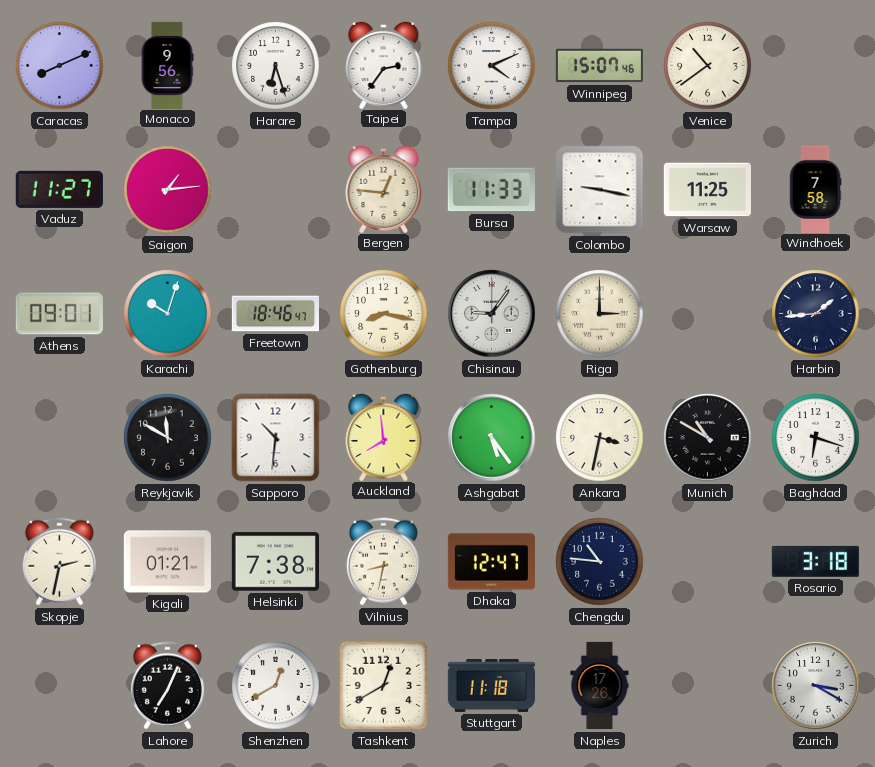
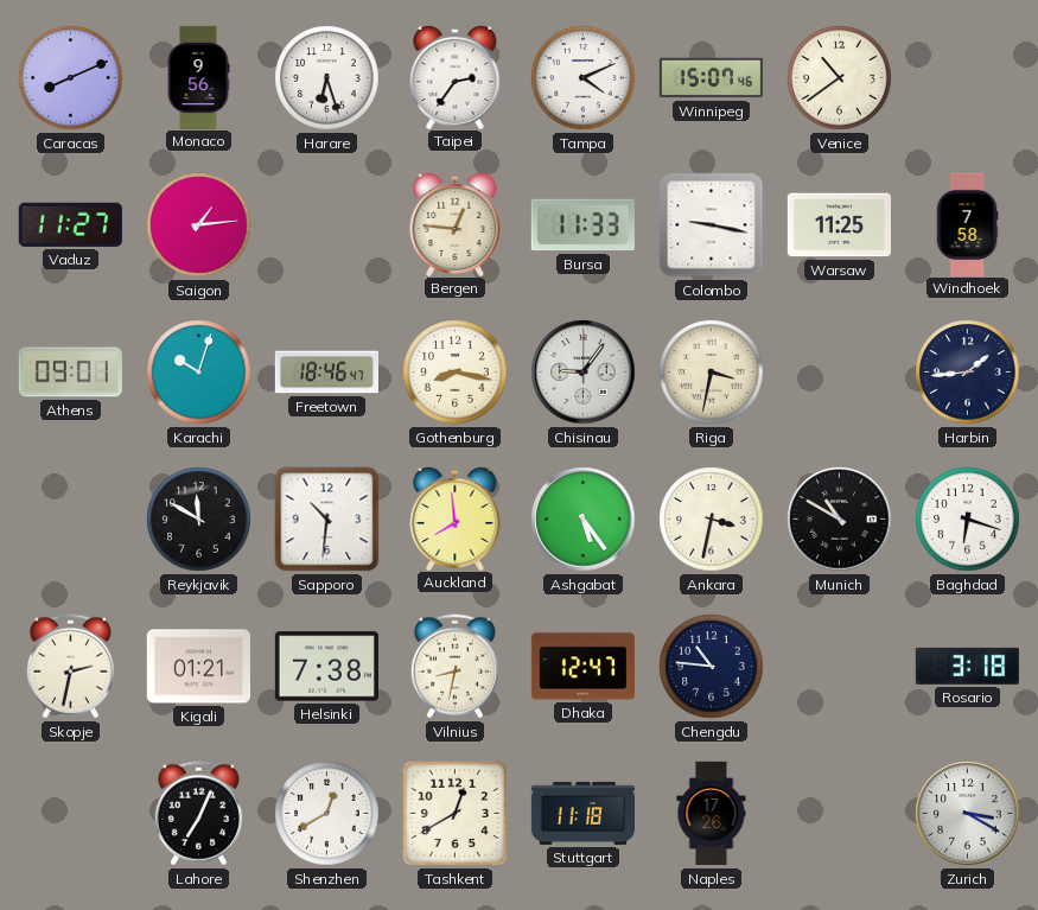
Riga: 3:00 -> 3:32 (712, 373)
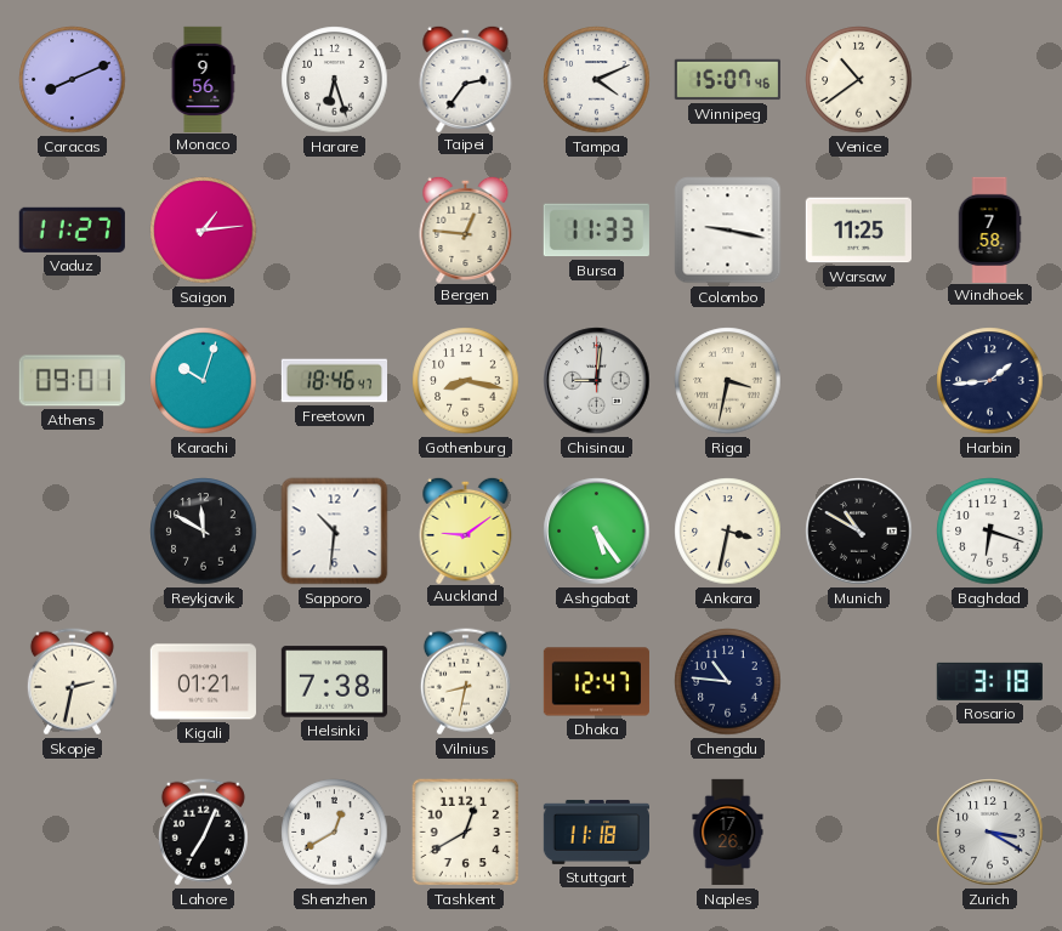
Chisinau: 9:06 -> 9:01 (597, 381)
Auckland: 7:59 -> 9:09 (466, 529)
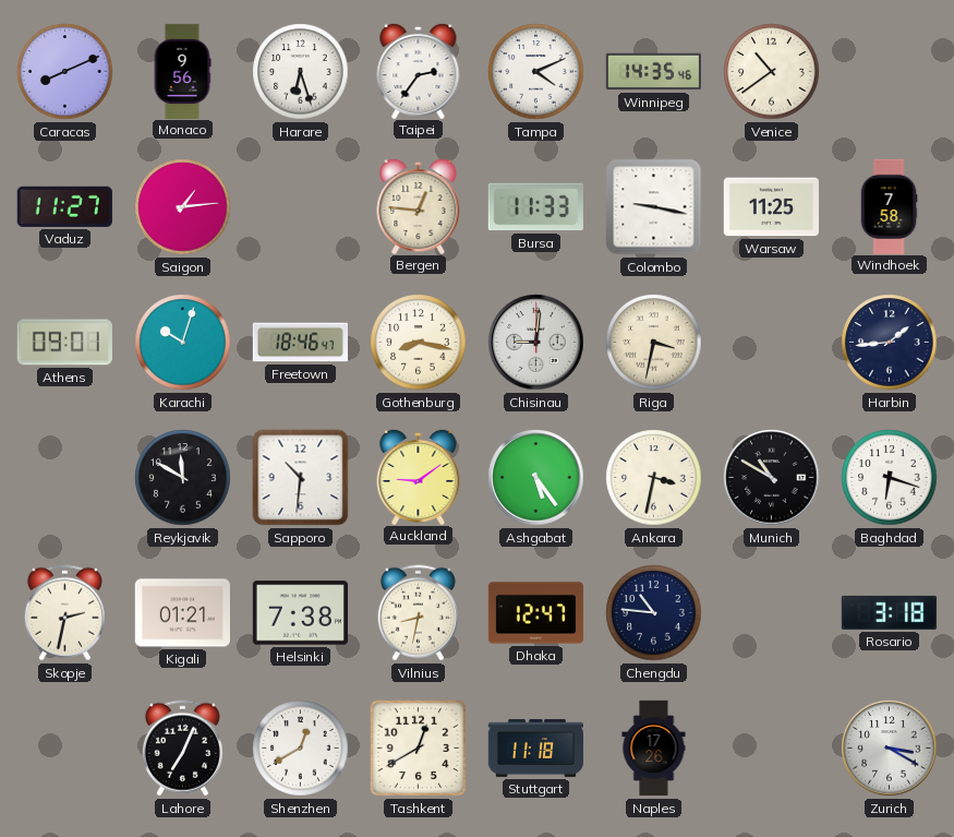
Winnipeg: 15:07 -> 14:35 (653, 72)
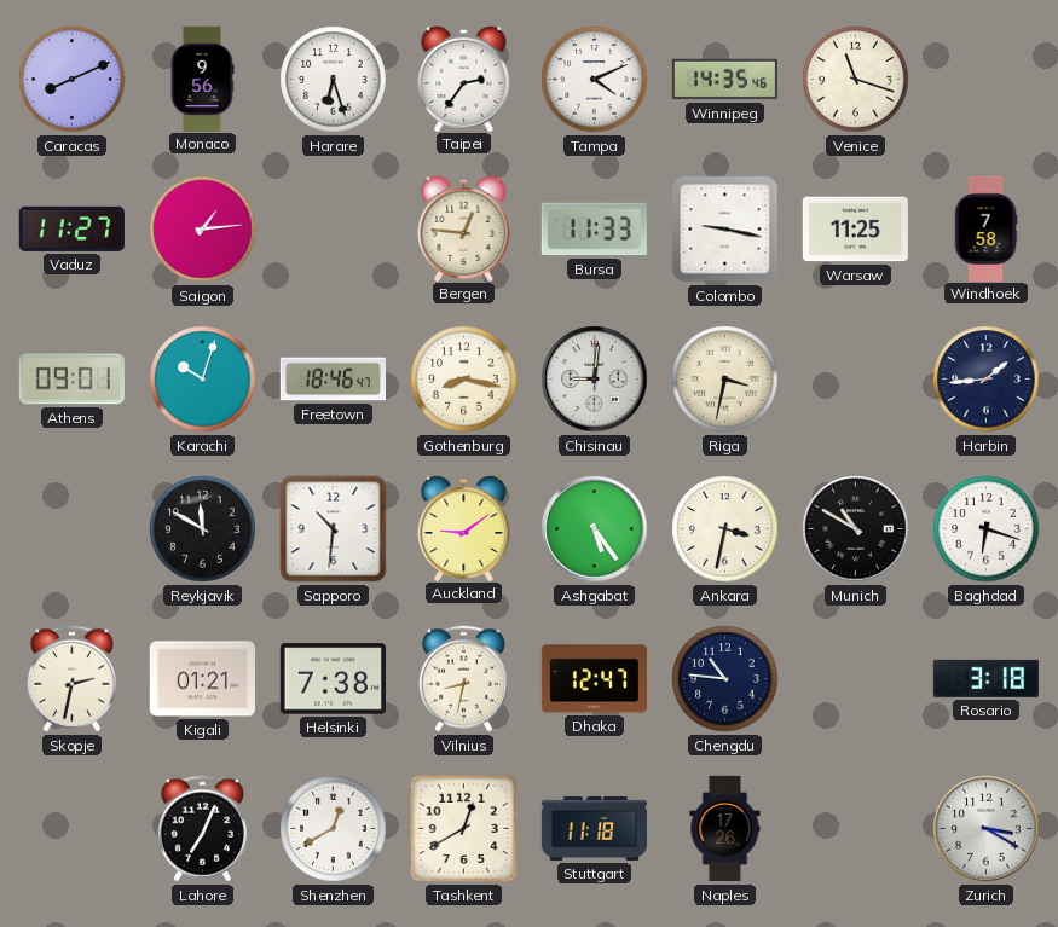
Venice: 10:39 -> 11:18 (856, 80)
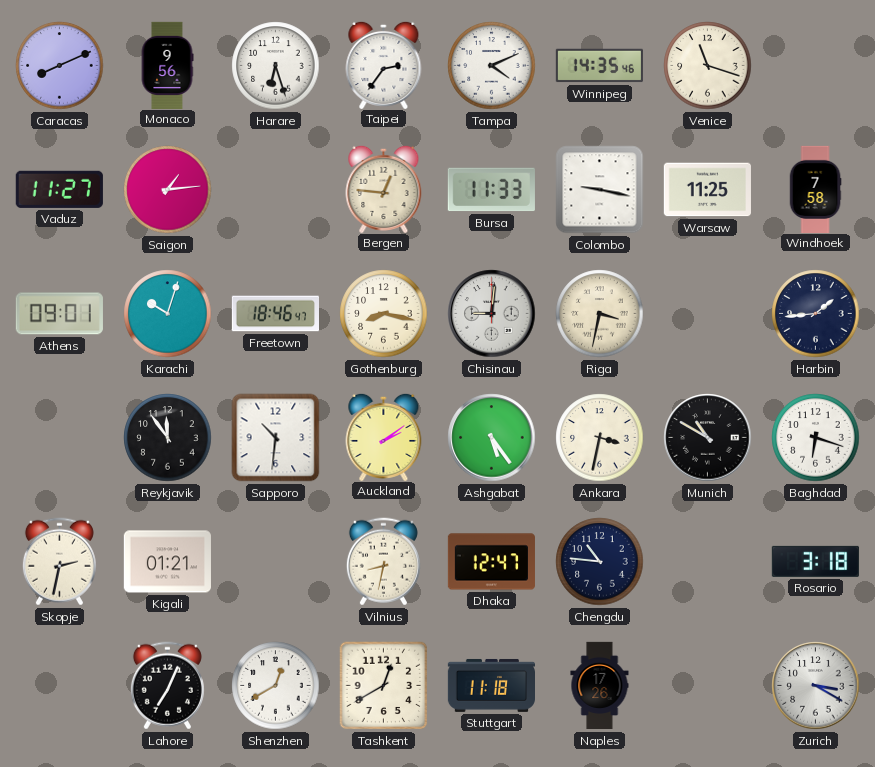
Reykjavik: 11:50 -> 11:54 (168, 438)
Auckland: 9:09 -> 2:09 (384, 436)
Helsinki: 7:38 -> none (333, 679)
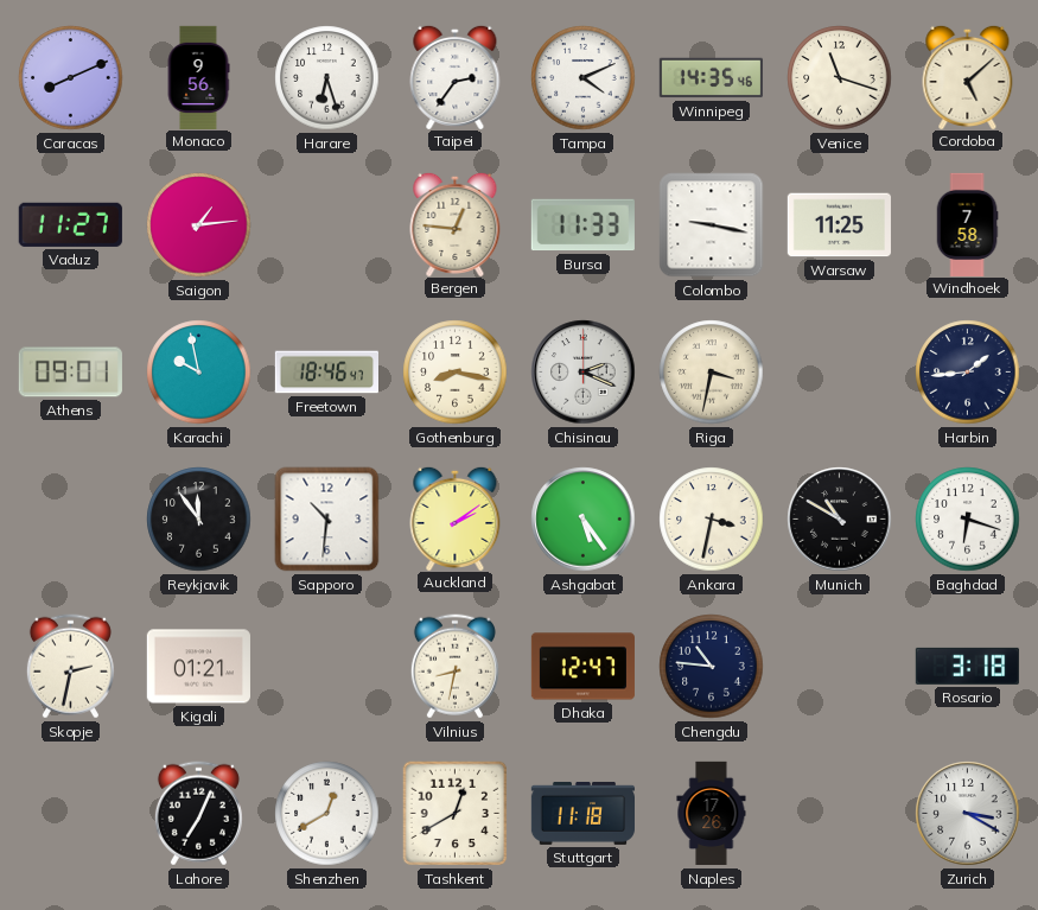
Cordoba: none -> 5:08 (968, 76)
Karachi: 10:03 -> 9:58 (199, 373)
Chisinau: 9:01 -> 2:19 (584, 373)
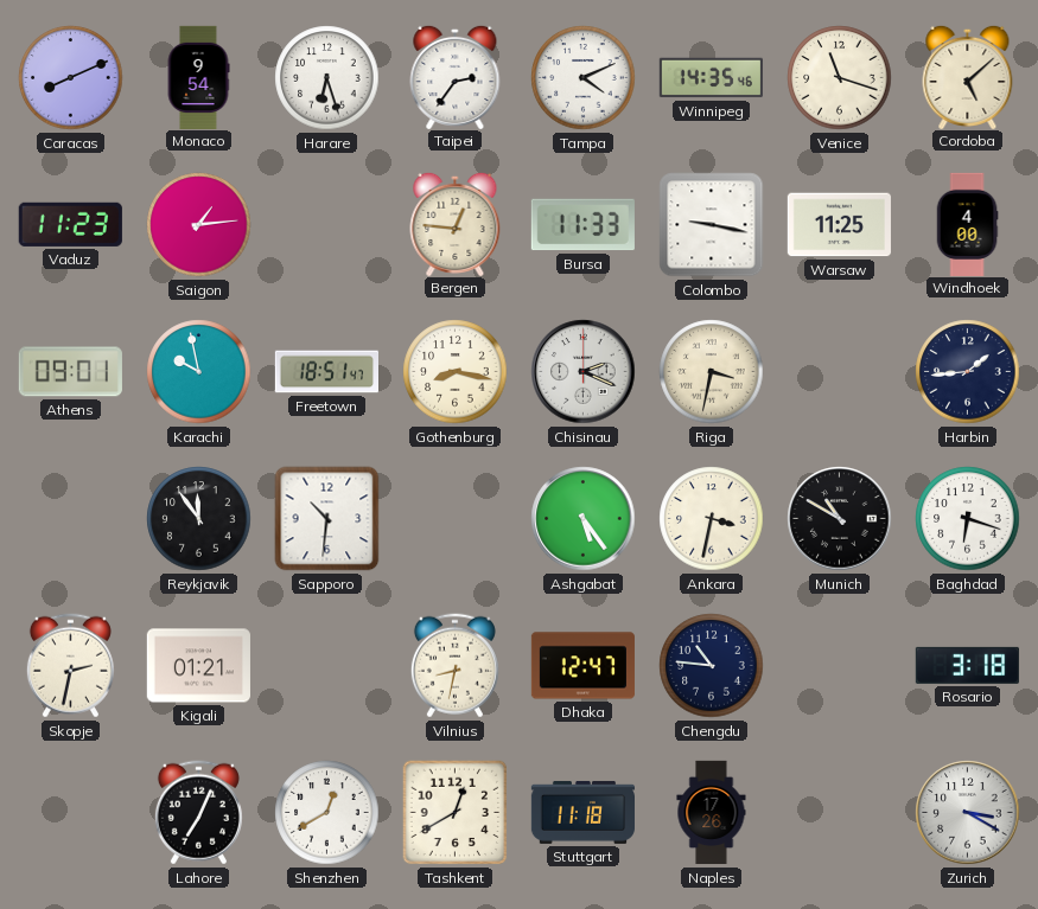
Monaco: 9:56 -> 9:54 (198, 77)
Vaduz: 11:27 -> 11:23 (70, 224)
Windhoek: 7:58 -> 4:00 (967, 224)
Freetown: 18:46 -> 18:51 (326, 372)
Auckland: 2:09 -> none (456, 517)
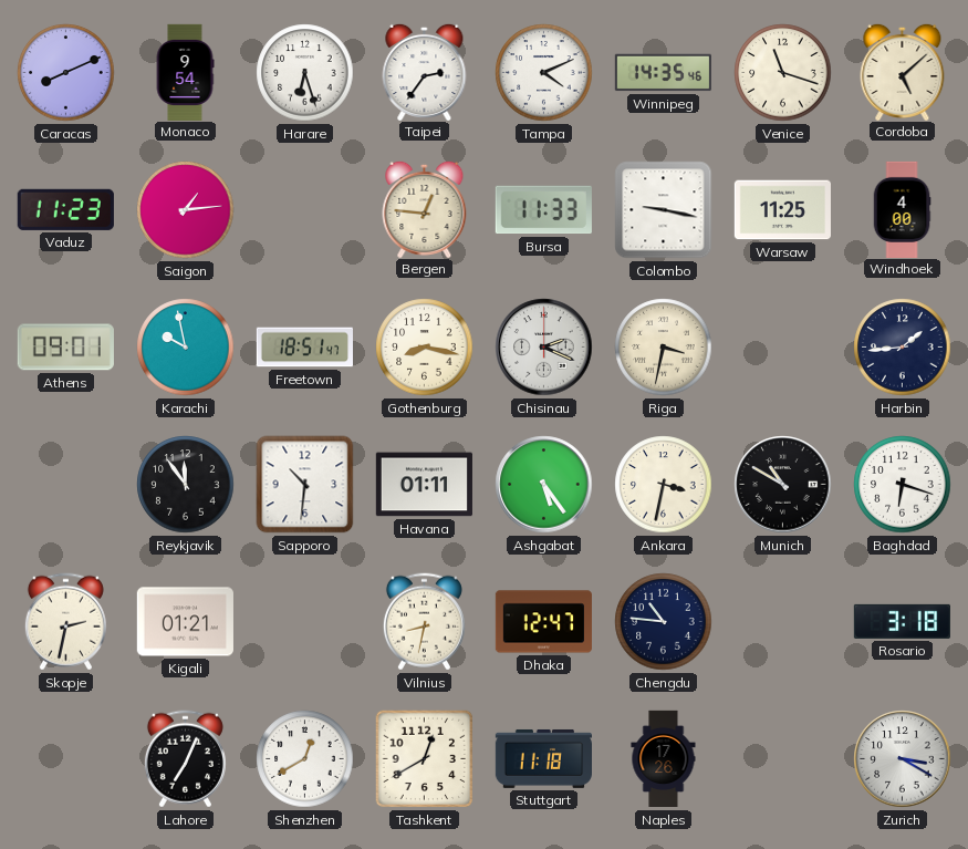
Havana: none -> 01:11 (424, 485)
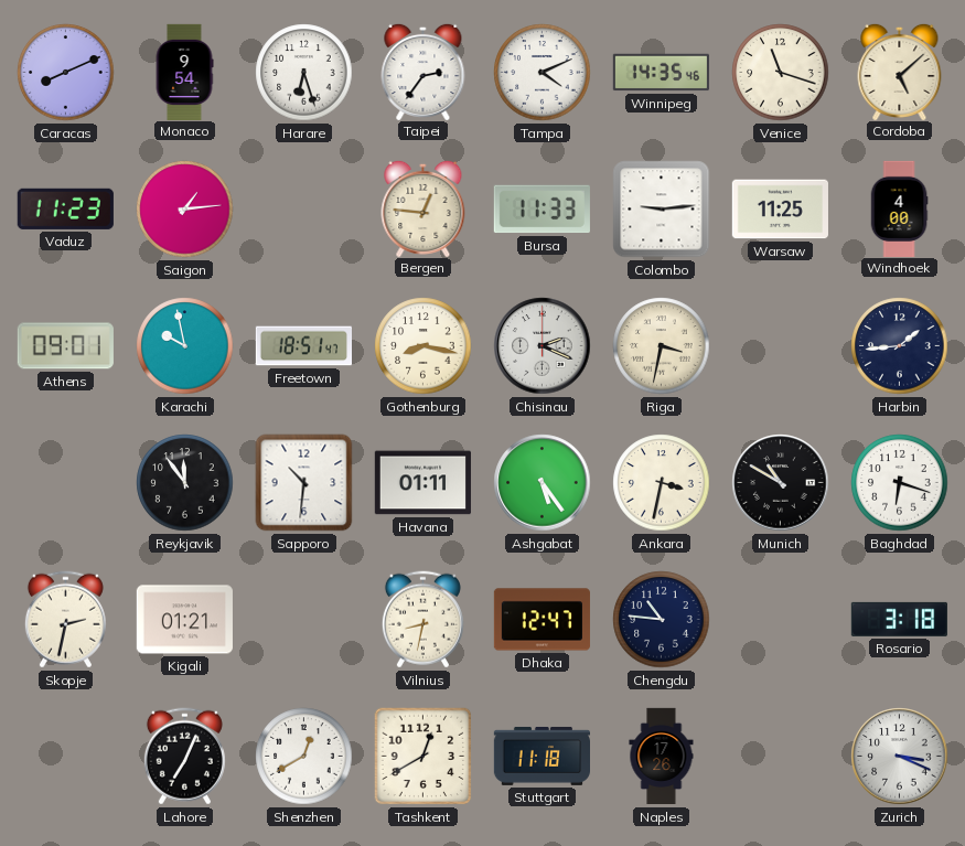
Colombo: 9:17 -> 9:14 (662, 210)
Zurich: 3:20 -> 3:19 (900, 757)
